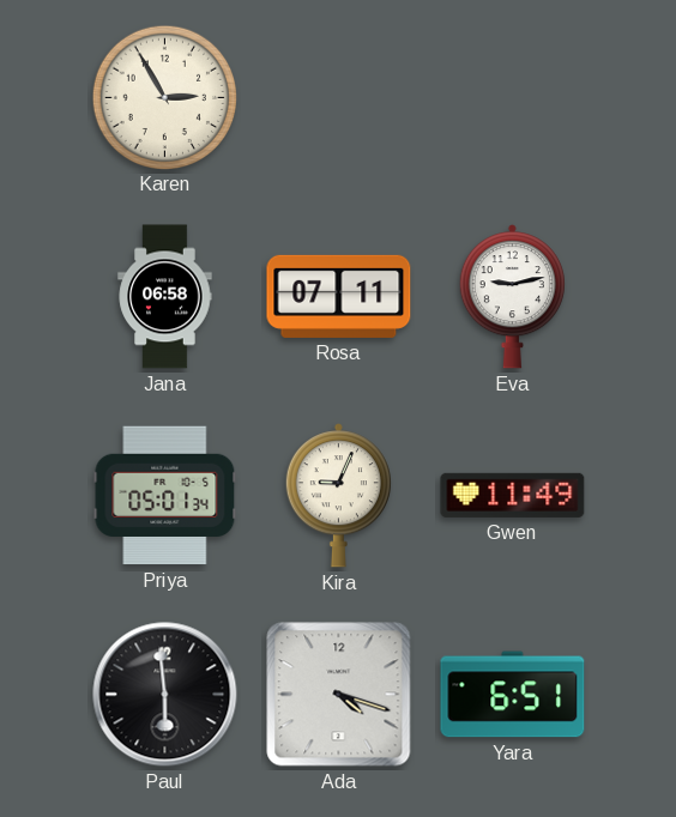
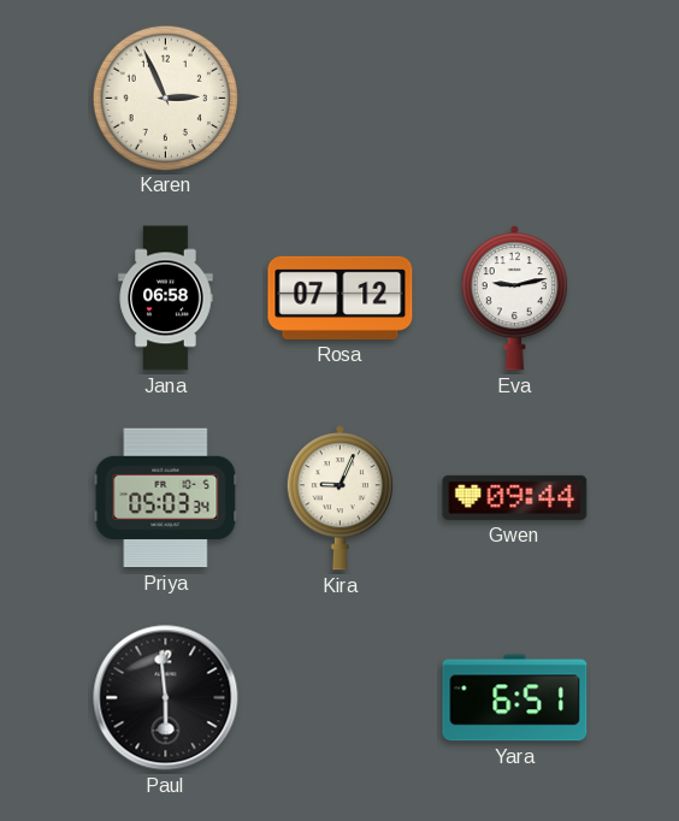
Karen: 2:55 -> 2:56 (165, 98)
Rosa: 07:11 -> 07:12 (341, 297)
Priya: 05:01 -> 05:03 (166, 498)
Gwen: 11:49 -> 09:44 (515, 497)
Ada: 4:18 -> none (339, 695)
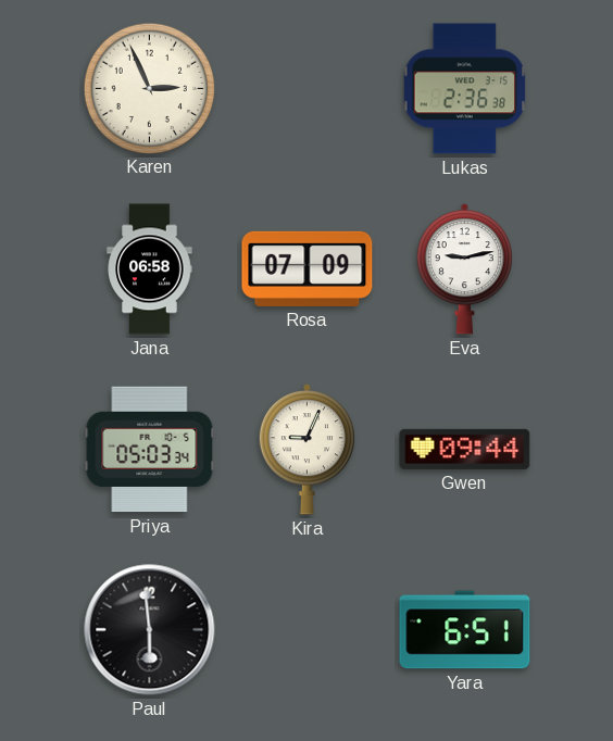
Lukas: none -> 2:36 (465, 89)
Rosa: 07:12 -> 07:09 (308, 268)
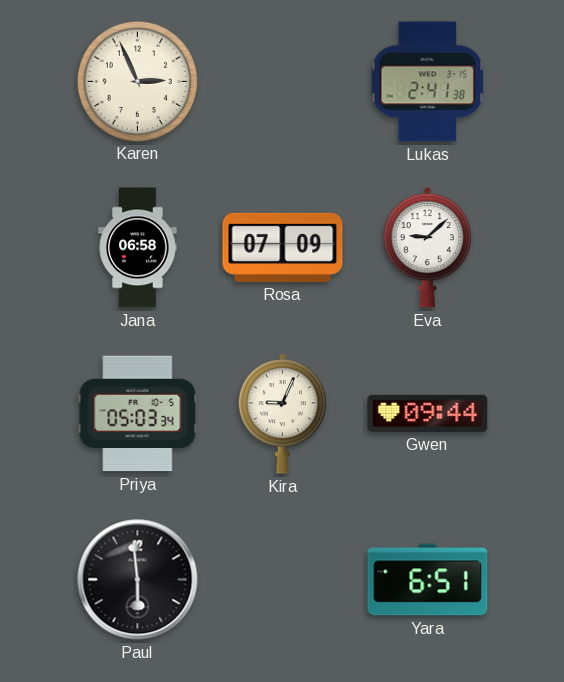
Lukas: 2:36 -> 2:41 (428, 82)
Eva: 9:13 -> 9:08 (427, 248)
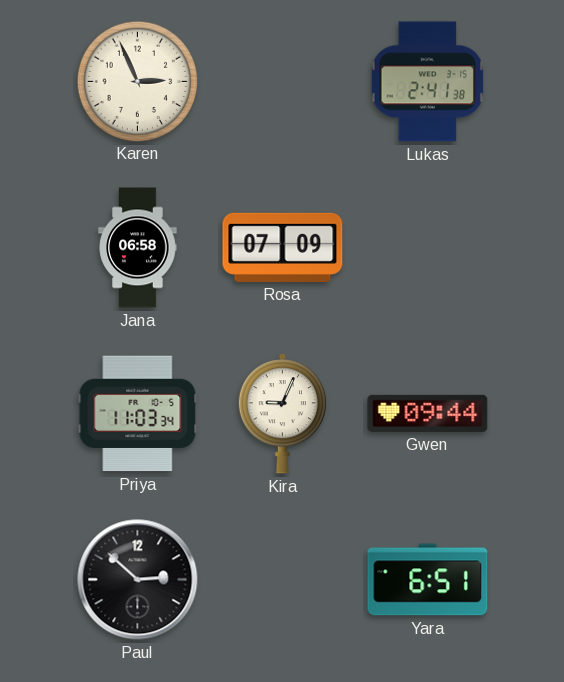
Eva: 9:08 -> none (427, 248)
Priya: 05:03 -> 11:03 (138, 414)
Paul: 5:59 -> 2:52 (138, 580)
